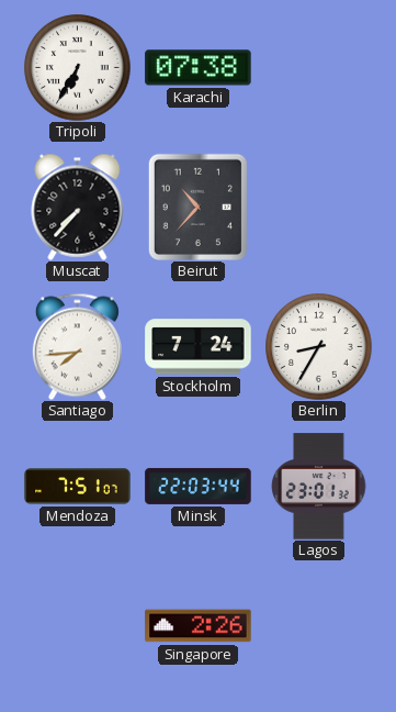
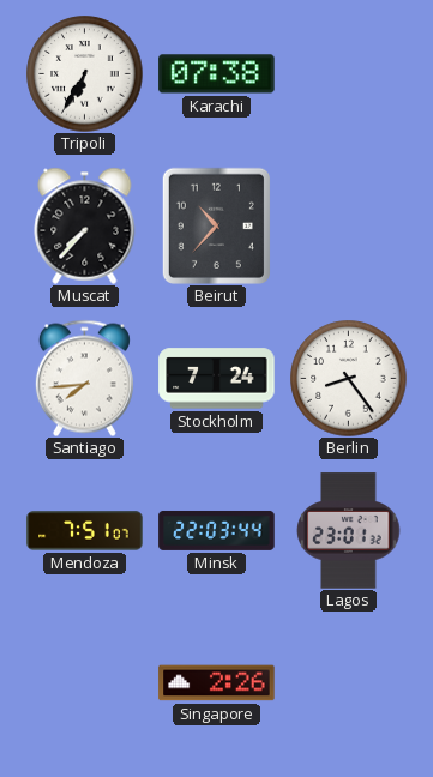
Berlin: 8:35 -> 8:24 (349, 379)
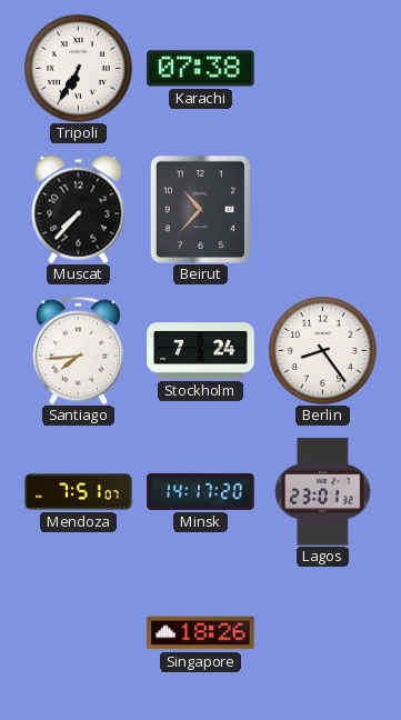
Minsk: 22:03 -> 14:17 (201, 491)
Singapore: 2:26 -> 18:26 (201, 633)
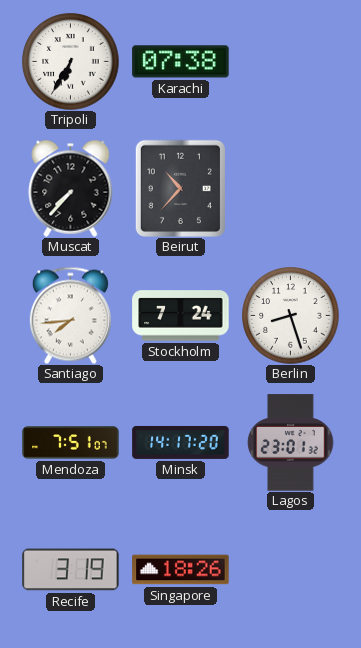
Berlin: 8:24 -> 8:27 (291, 316)
Recife: none -> 3:19 (71, 570)
